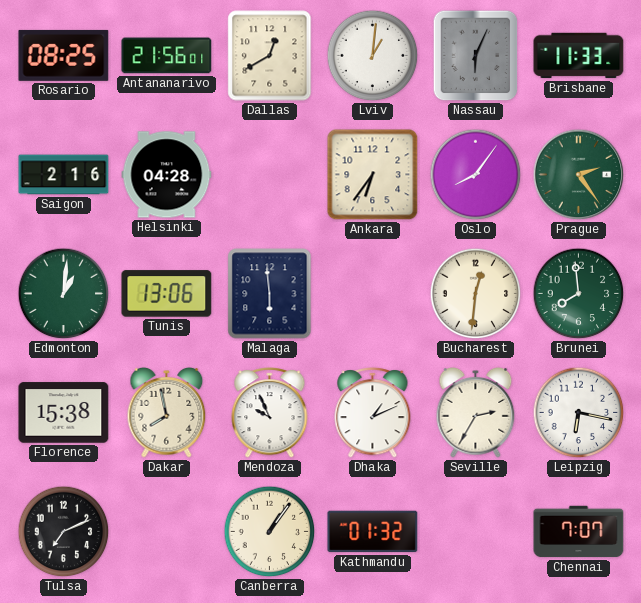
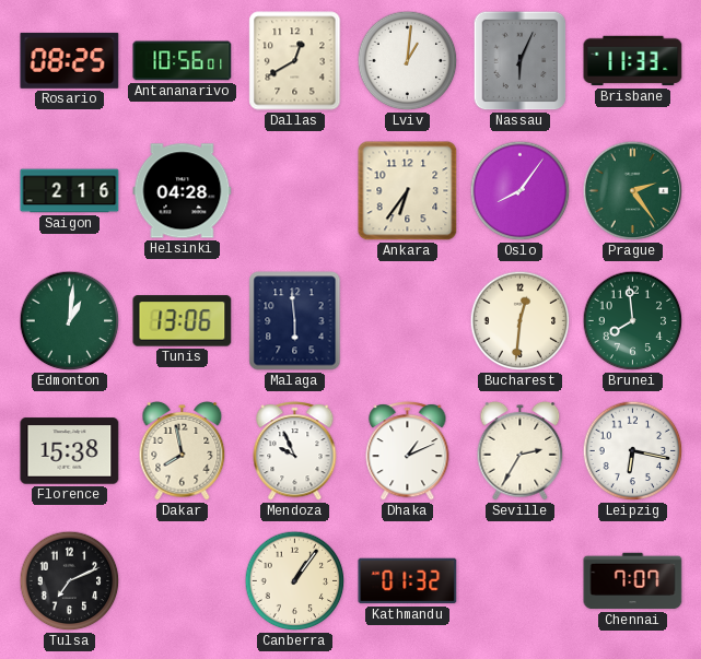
Antananarivo: 21:56 -> 10:56 (183, 61)
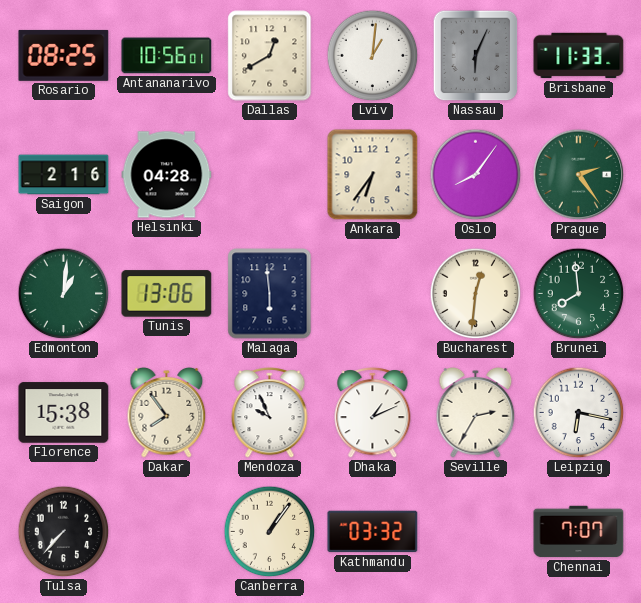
Dakar: 7:58 -> 7:54 (167, 413)
Tulsa: 7:11 -> 7:37 (64, 532)
Kathmandu: 01:32 -> 03:32 (373, 532)
